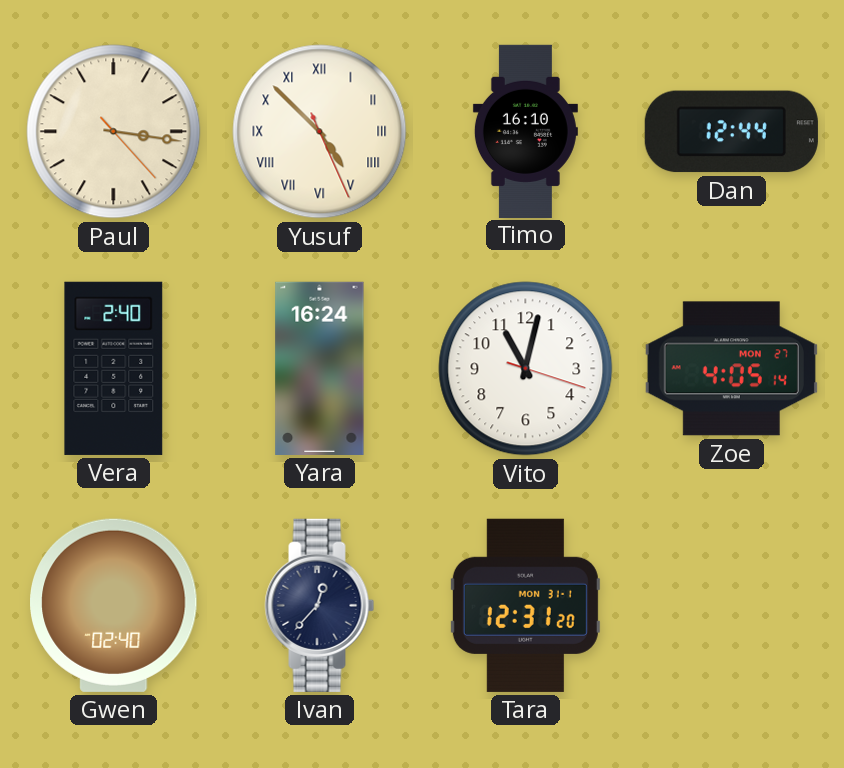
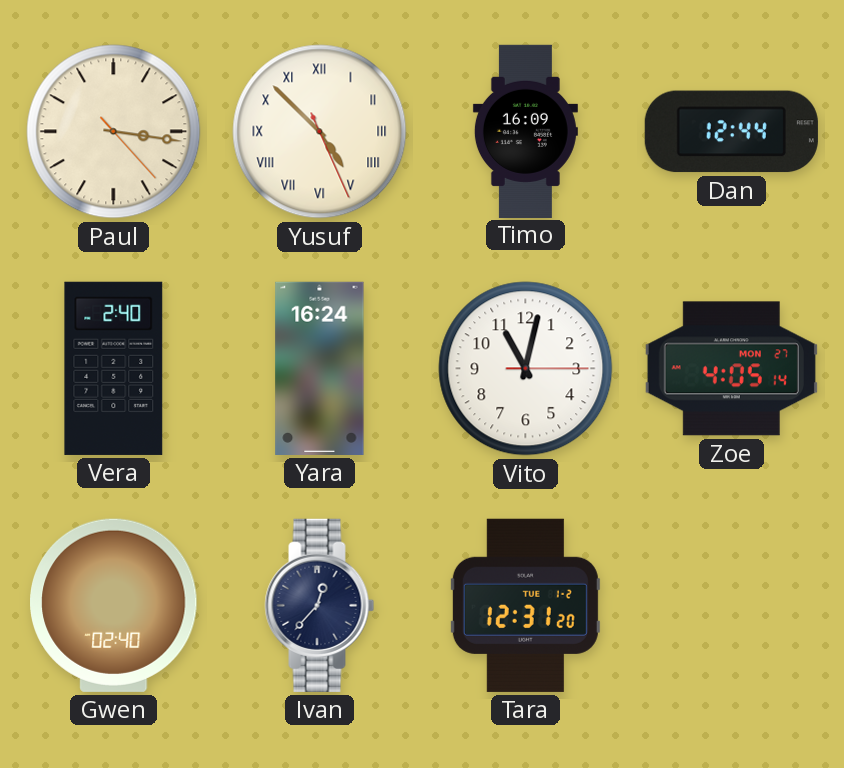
Timo: 16:10 -> 16:09 (525, 131)
Vito: 11:02:18 -> 11:02:15 (526, 369)
Tara date: MON 31-1 -> TUE 1-2 (525, 605)
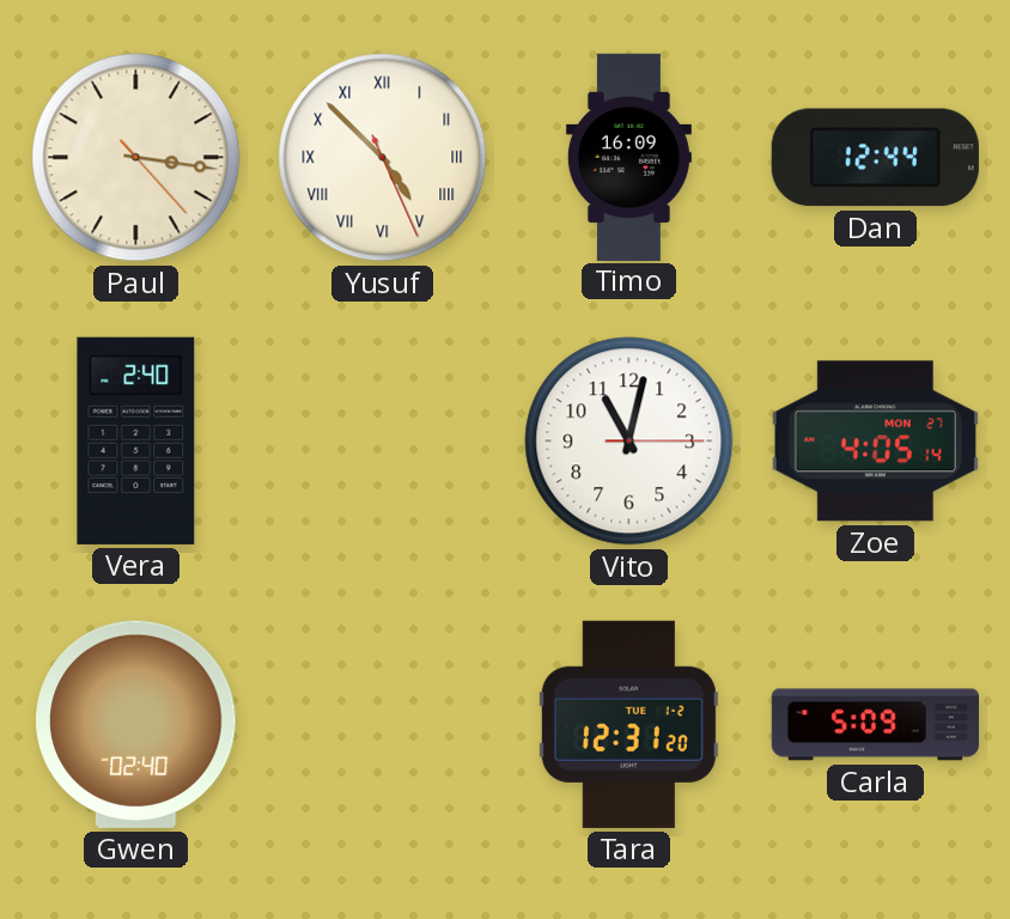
Yara: 16:24 -> none (320, 368)
Ivan: 12:37 -> none (320, 605)
Carla: none -> 5:09 (875, 725)
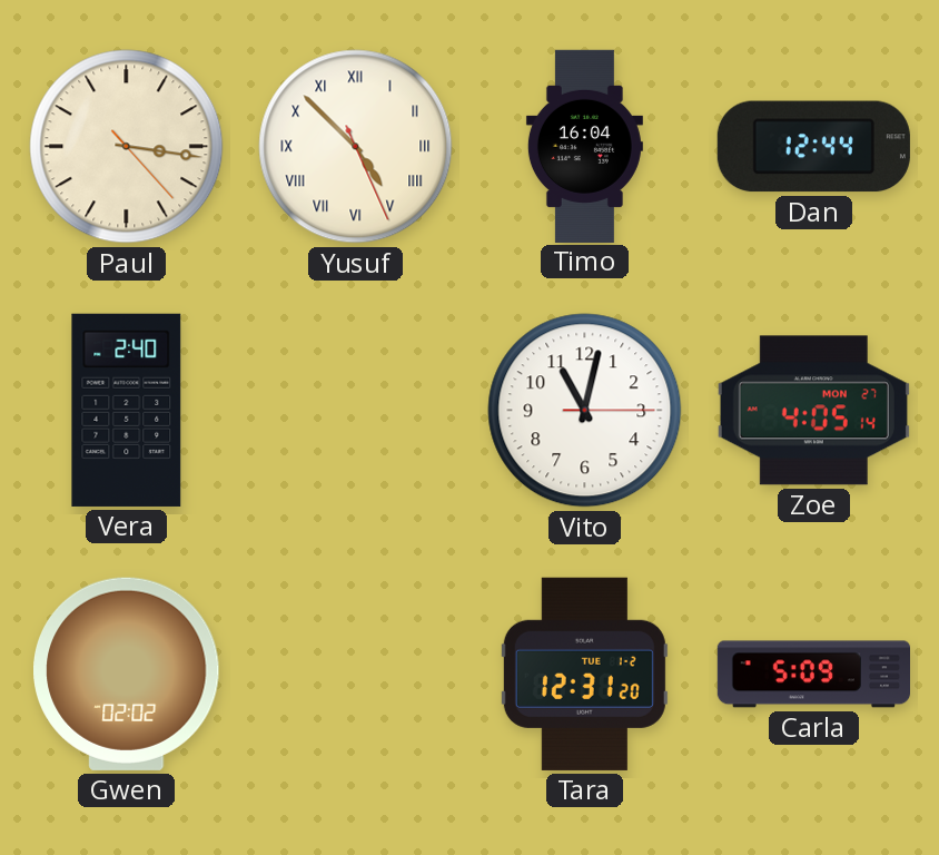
Timo: 16:09 -> 16:04 (584, 146)
Gwen: 02:40 -> 02:02 (127, 674)
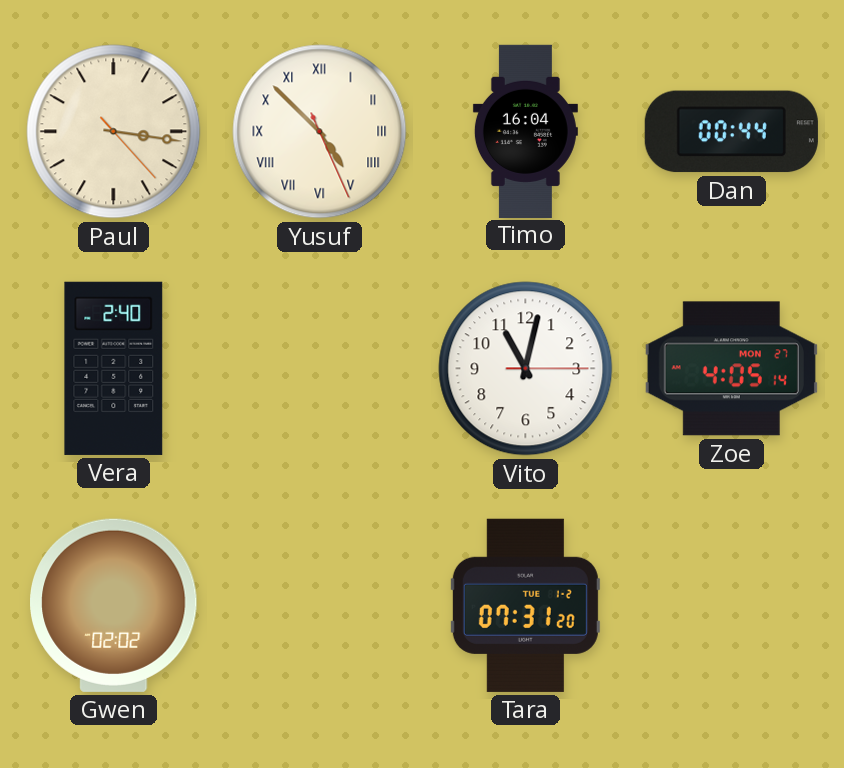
Dan: 12:44 -> 00:44 (731, 132)
Tara: 12:31 -> 07:31 (525, 605)
Carla: 5:09 -> none (813, 675)
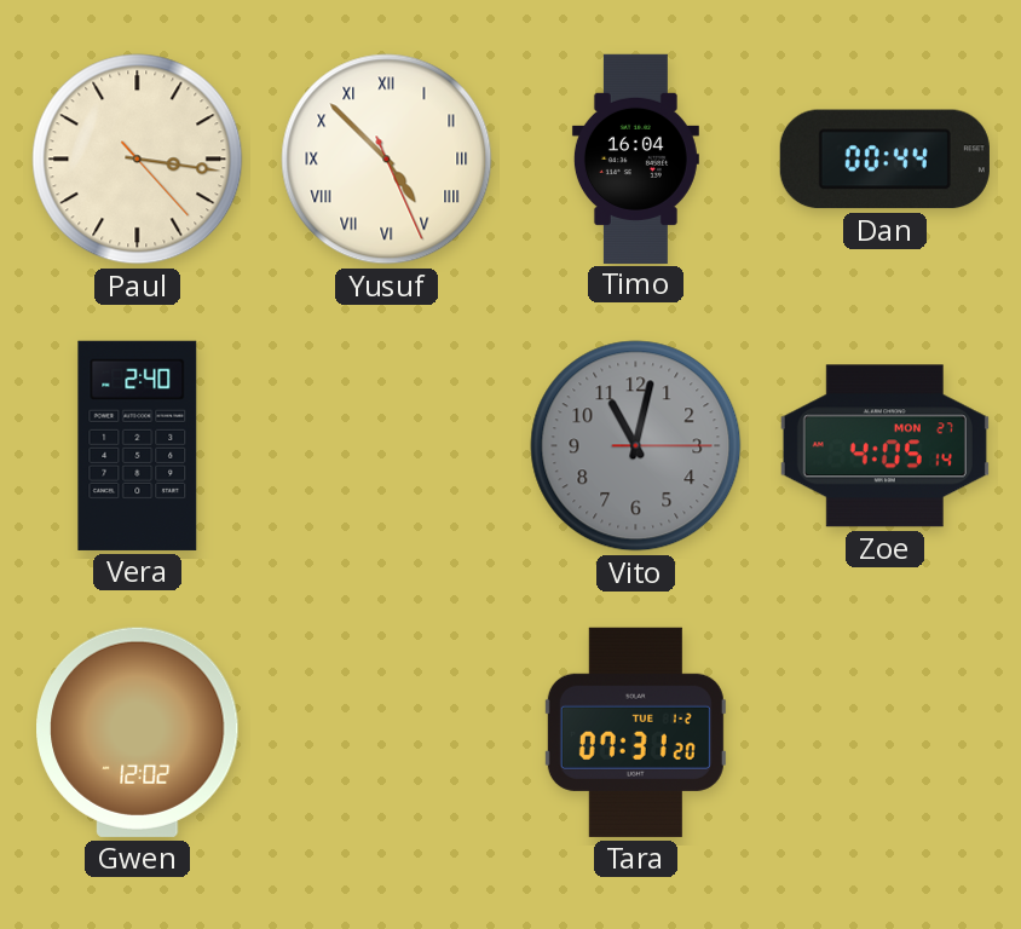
Vito dial: white -> grey (636, 446)
Gwen: 02:02 -> 12:02 (138, 732)
